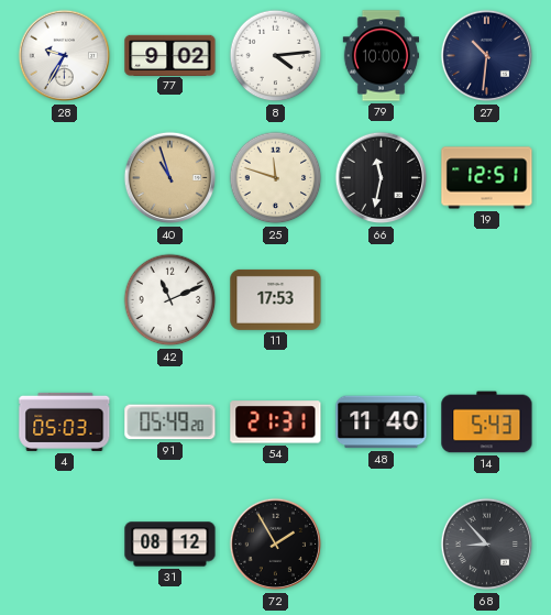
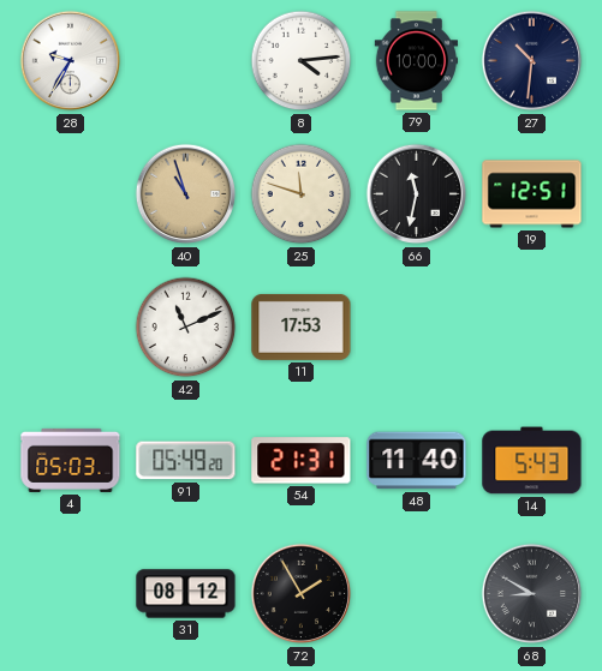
77: 9:02 -> none (170, 55)
68: 8:53 -> 8:50 (532, 594)
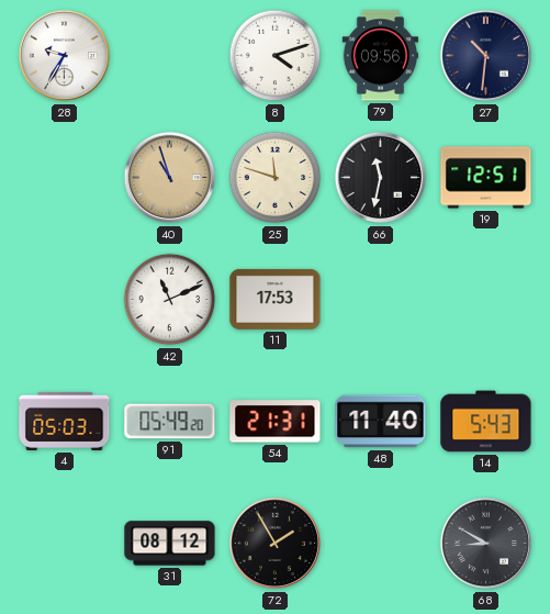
8: 4:14 -> 4:12 (276, 56)
79: 10:00 -> 09:56 (381, 56)
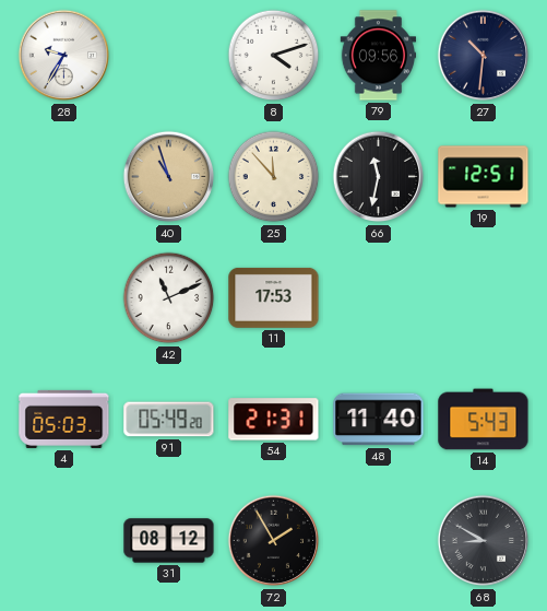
25: 11:48 -> 11:53 (274, 177)
